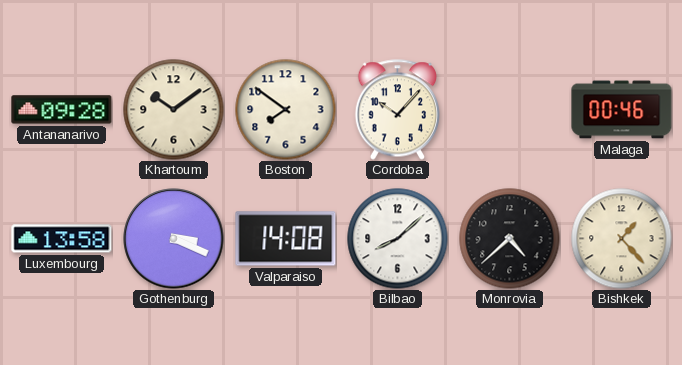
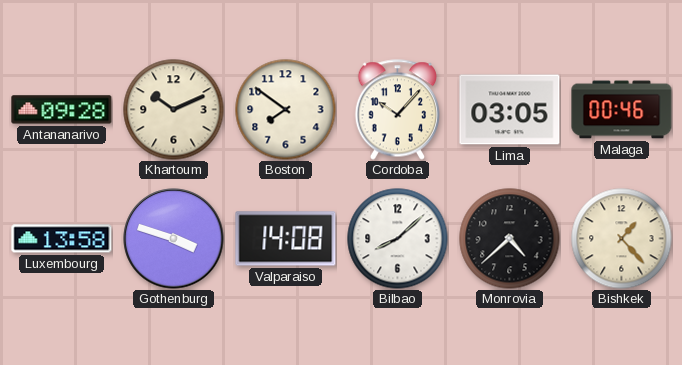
Khartoum: 10:09 -> 10:11 (174, 110)
Lima: none -> 03:05 (510, 110)
Gothenburg: 3:19 -> 3:48 (174, 239)
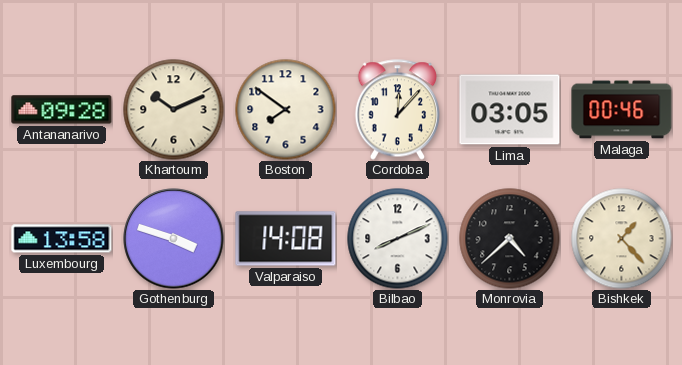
Cordoba: 10:07 -> 12:07 (397, 110)
Bilbao: 8:08 -> 8:11 (398, 239)
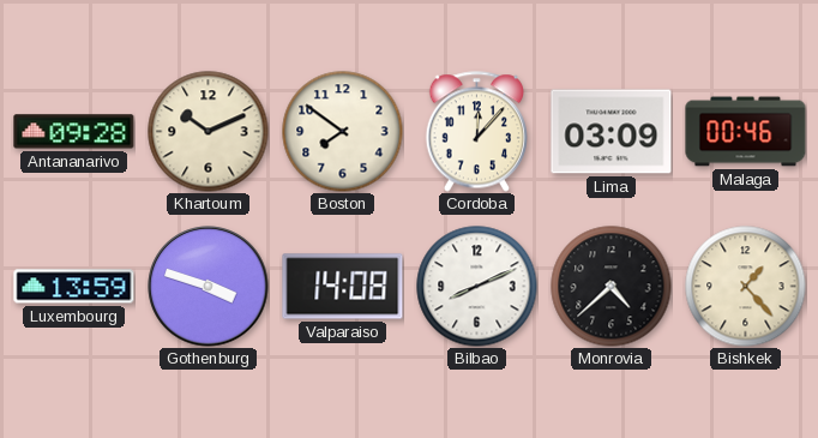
Lima: 03:05 -> 03:09 (612, 132)
Luxembourg: 13:58 -> 13:59 (74, 287)
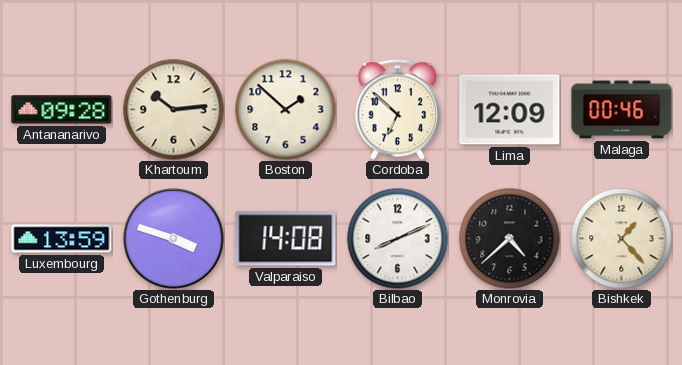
Khartoum: 10:11 -> 10:14 (174, 110)
Boston: 7:51 -> 1:52 (286, 110)
Cordoba: 12:07 -> 6:52 (397, 110)
Lima: 03:09 -> 12:09 (510, 110)
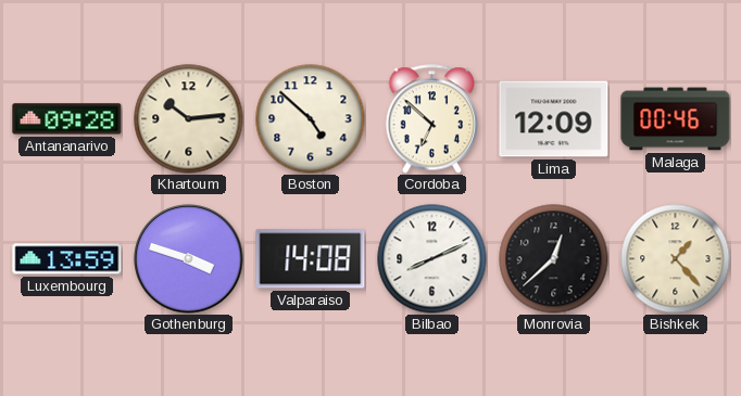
Boston: 1:52 -> 4:52 (311, 119)
Monrovia: 4:38 -> 12:38 (554, 259)
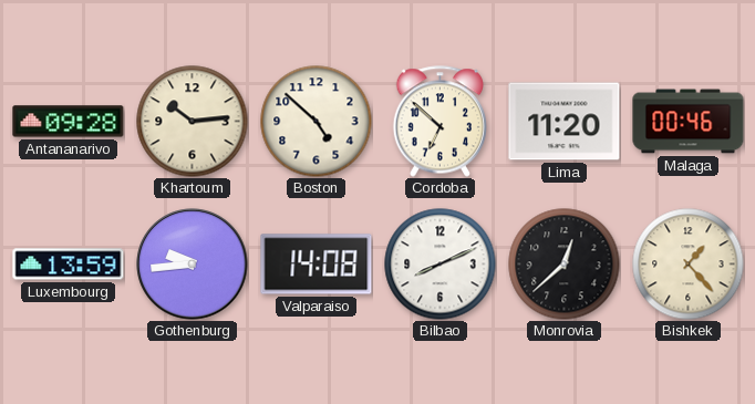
Lima: 12:09 -> 11:20 (565, 122)
Gothenburg: 3:48 -> 9:44 (193, 265)
